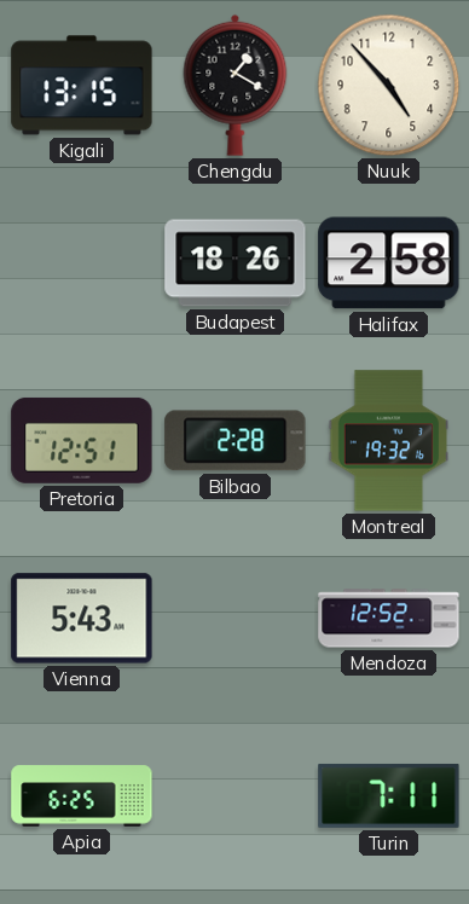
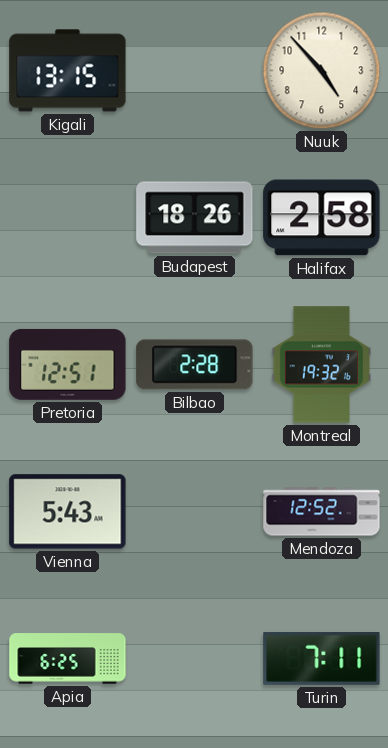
Chengdu: 1:20 -> none (236, 85)
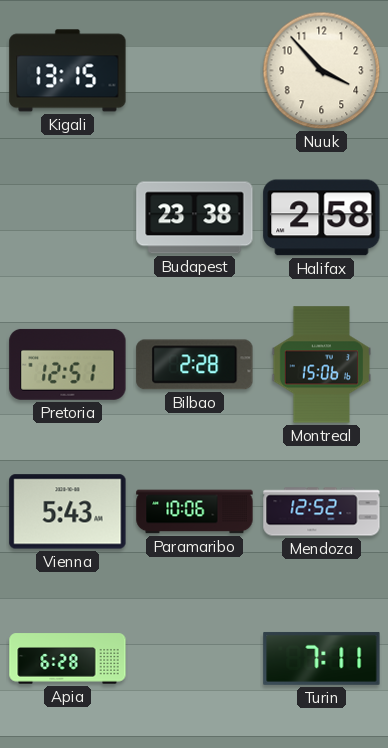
Nuuk: 4:53 -> 3:53 (322, 71)
Budapest: 18:26 -> 23:38 (195, 218)
Montreal: 19:32 -> 15:06 (321, 365)
Paramaribo: none -> 10:06 (195, 512)
Apia: 6:25 -> 6:28 (68, 659)
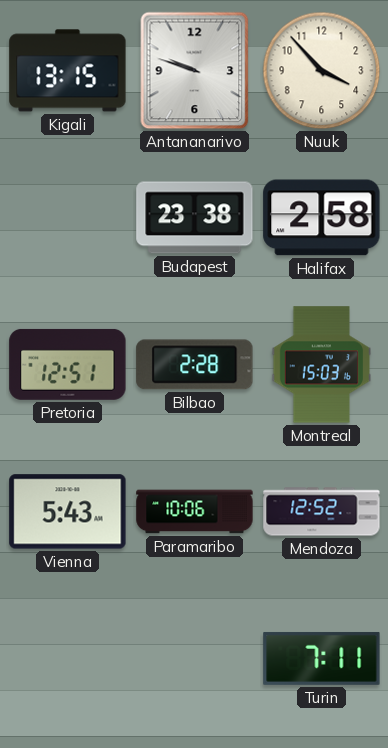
Antananarivo: none -> 9:48 (195, 71)
Montreal: 15:06 -> 15:03 (321, 365)
Apia: 6:28 -> none (68, 659)
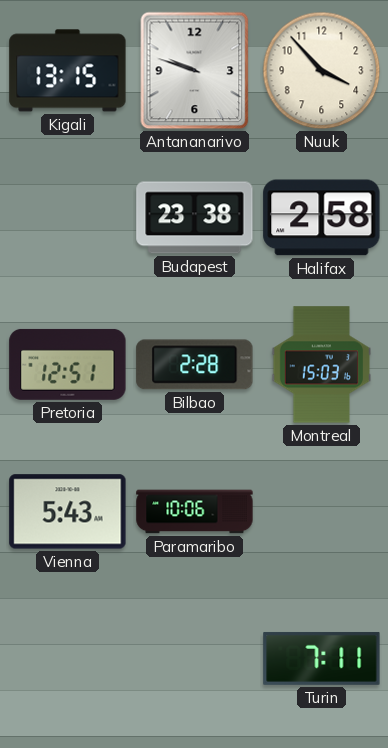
Mendoza: 12:52 -> none (322, 512)
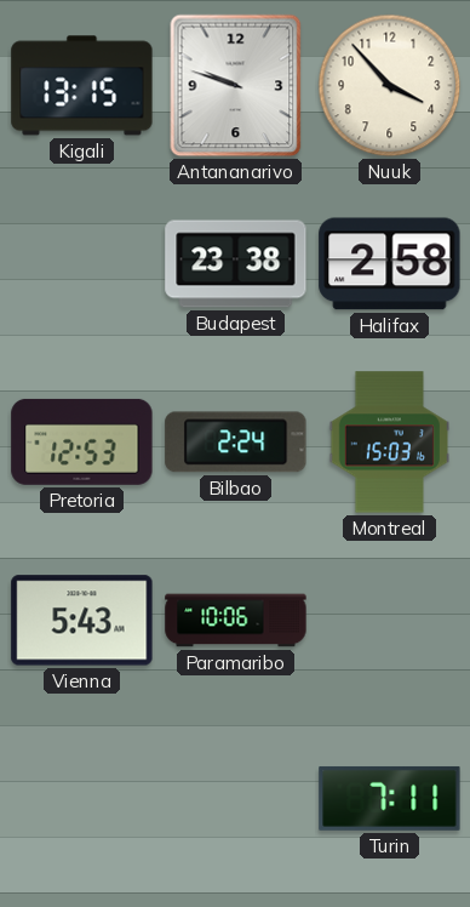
Pretoria: 12:51 -> 12:53 (82, 441)
Bilbao: 2:28 -> 2:24 (236, 443)
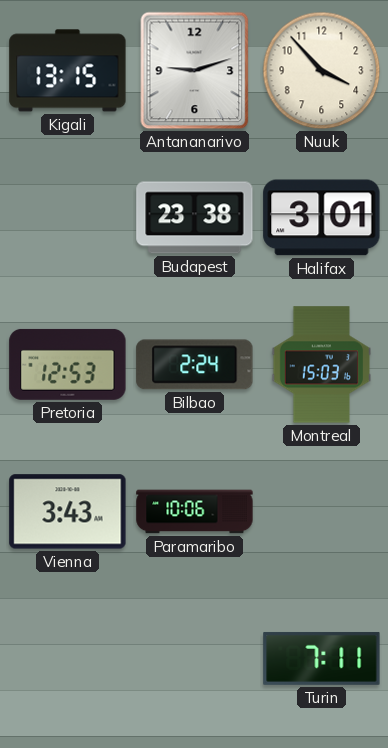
Antananarivo: 9:48 -> 9:12 (195, 71)
Halifax: 2:58 -> 3:01 (322, 218)
Vienna: 5:43 -> 3:43 (68, 512)
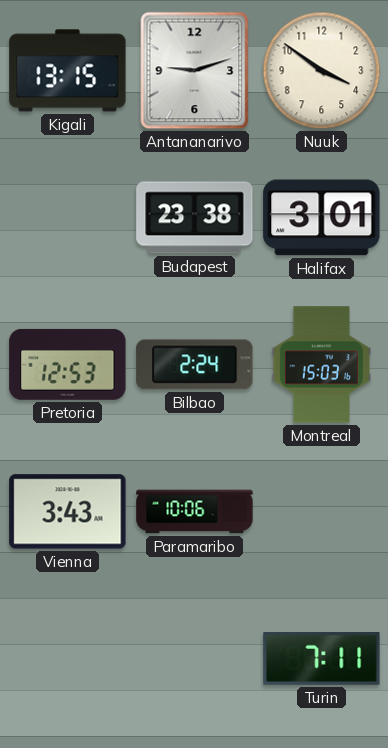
Nuuk: 3:53 -> 3:51 (322, 71)
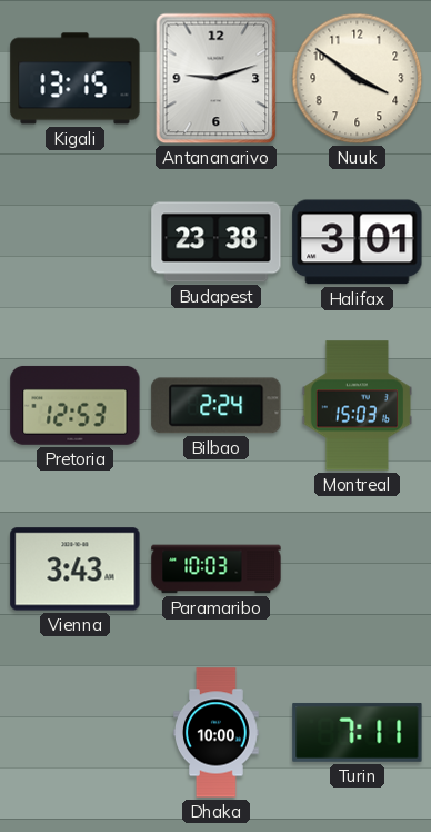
Paramaribo: 10:06 -> 10:03 (217, 569)
Dhaka: none -> 10:00 (217, 733)
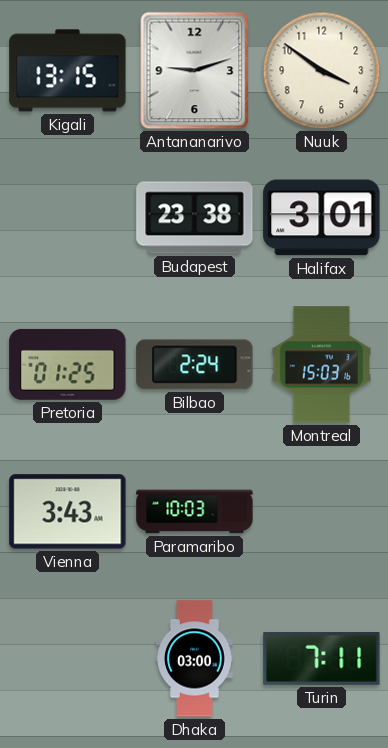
Pretoria: 12:53 -> 01:25 (68, 364)
Dhaka: 10:00 -> 03:00 (195, 659)
